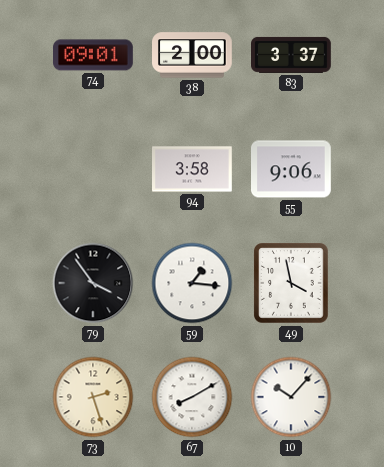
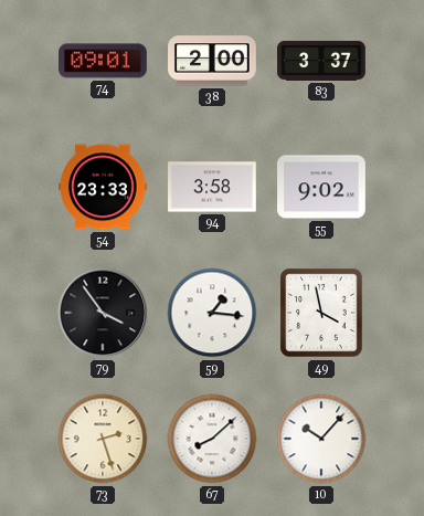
54: none -> 23:33 (104, 187)
55: 9:06 -> 9:02 (322, 187)
67: 8:10 -> 8:08 (212, 439)
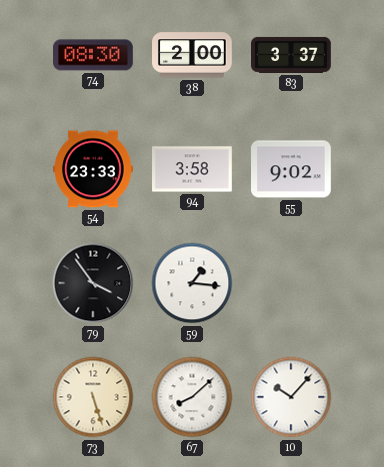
74: 09:01 -> 08:30 (94, 55)
49: 3:58 -> none (322, 314)
73: 2:27 -> 5:27 (93, 397)
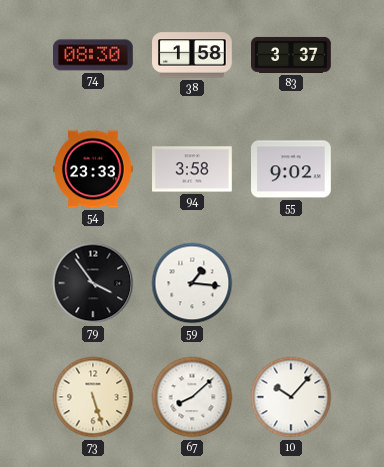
38: 2:00 -> 1:58 (192, 55)
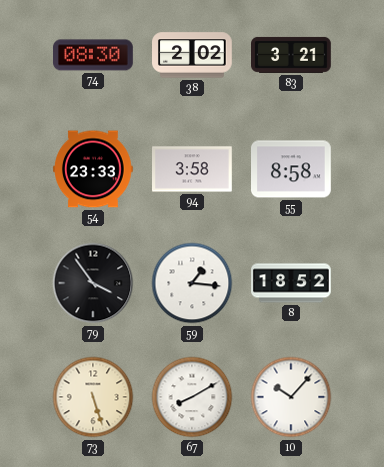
38: 1:58 -> 2:02 (192, 55)
83: 3:37 -> 3:21 (291, 55)
55: 9:02 -> 8:58 (292, 169)
8: none -> 18:52 (291, 283)
67: 8:08 -> 8:10 (192, 397)
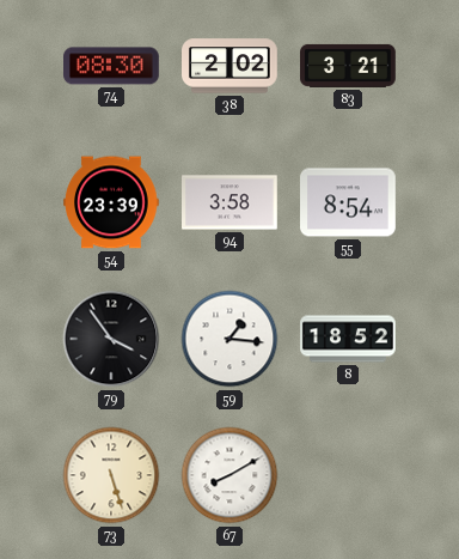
54: 23:33 -> 23:39 (112, 202)
55: 8:58 -> 8:54 (349, 202)
10: 10:07 -> none (291, 397)
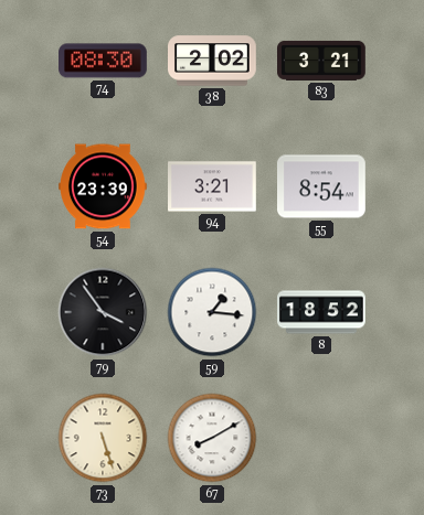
94: 3:58 -> 3:21 (213, 186)
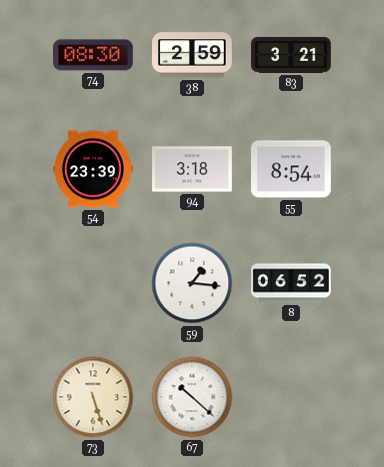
38: 2:02 -> 2:59 (192, 55)
94: 3:21 -> 3:18 (193, 169)
79: 3:54 -> none (103, 312)
8: 18:52 -> 06:52 (291, 283)
67: 8:10 -> 10:22 (192, 397)
